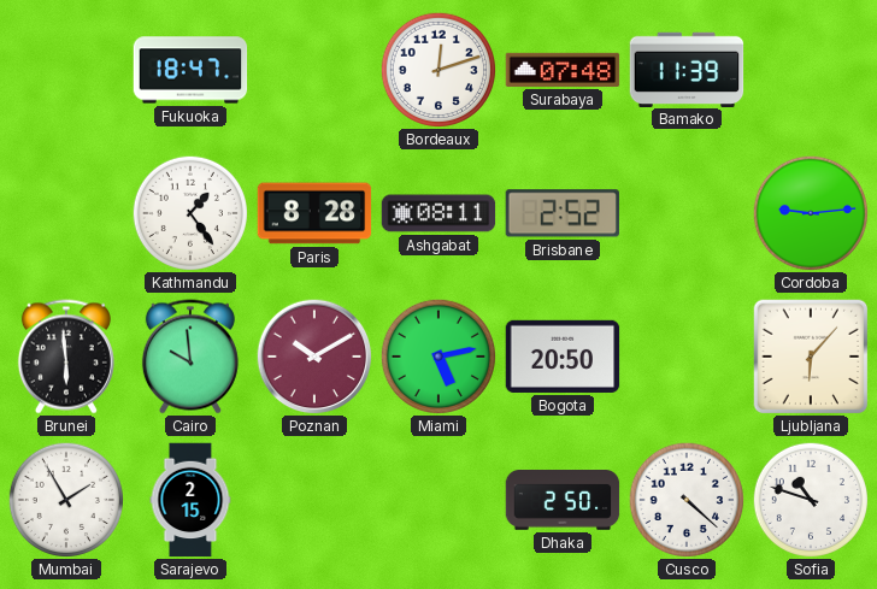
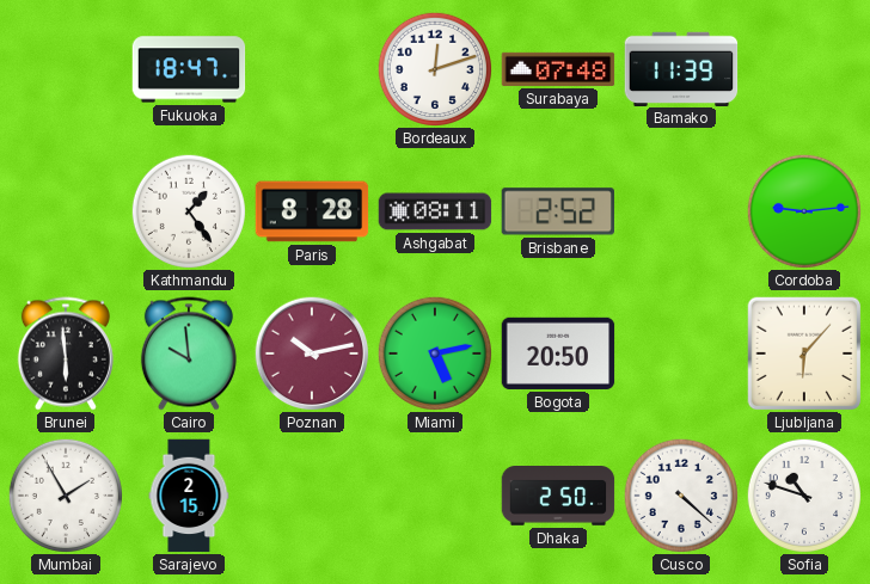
Poznan: 10:10 -> 10:13 (312, 354)
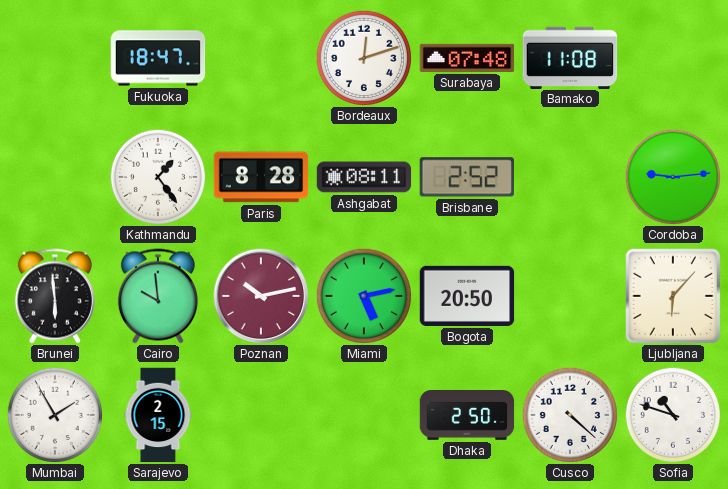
Bamako: 11:39 -> 11:08 (570, 57)
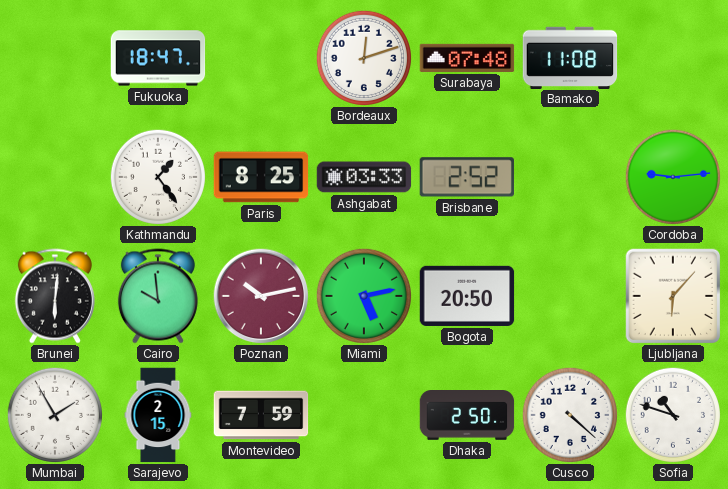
Paris: 8:28 -> 8:25 (261, 177)
Ashgabat: 08:11 -> 03:33 (364, 177)
Brunei: 5:59 -> 6:01 (55, 296)
Montevideo: none -> 7:59 (261, 415)
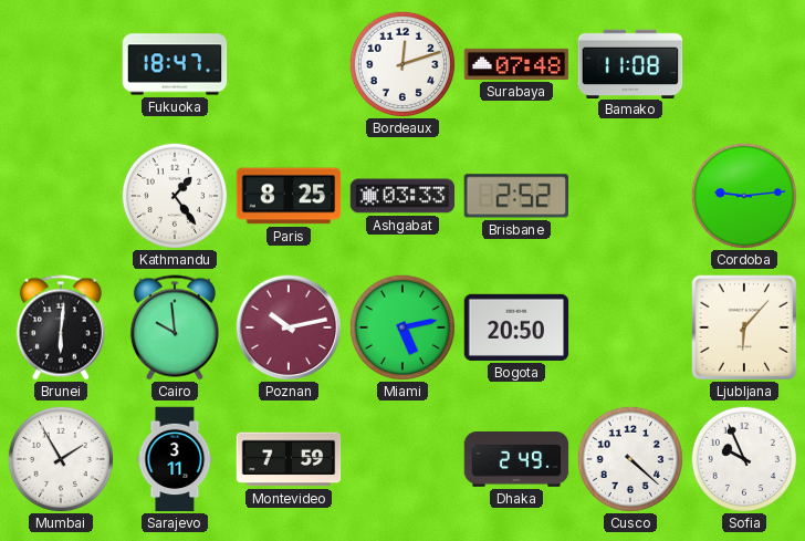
Sarajevo: 2:15 -> 3:11 (175, 459)
Dhaka: 2:50 -> 2:49 (516, 459)
Sofia: 10:48 -> 9:56 (743, 458)
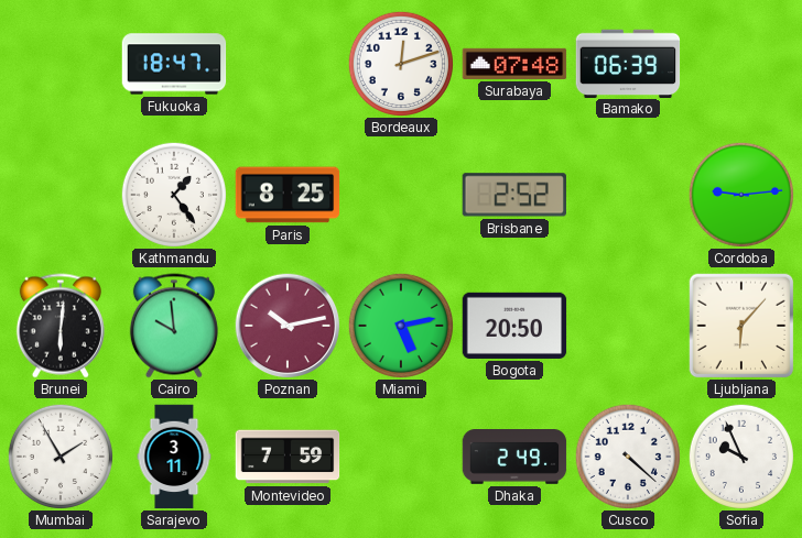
Bamako: 11:08 -> 06:39 (628, 63)
Ashgabat: 03:33 -> none (402, 196)
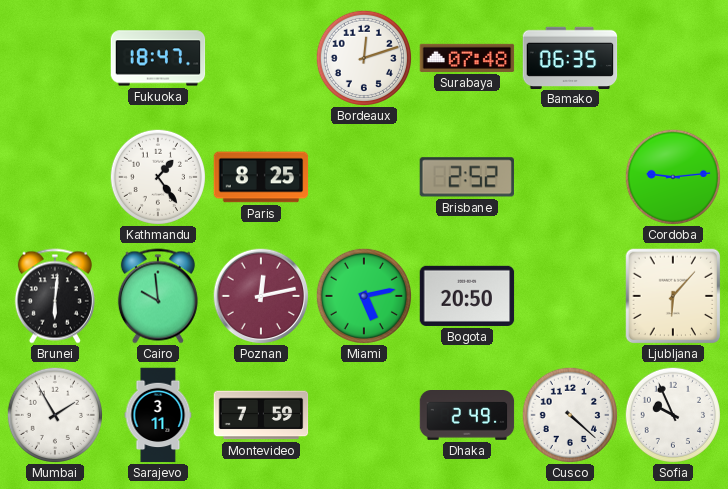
Bamako: 06:39 -> 06:35 (570, 57)
Poznan: 10:13 -> 12:13 (261, 296)
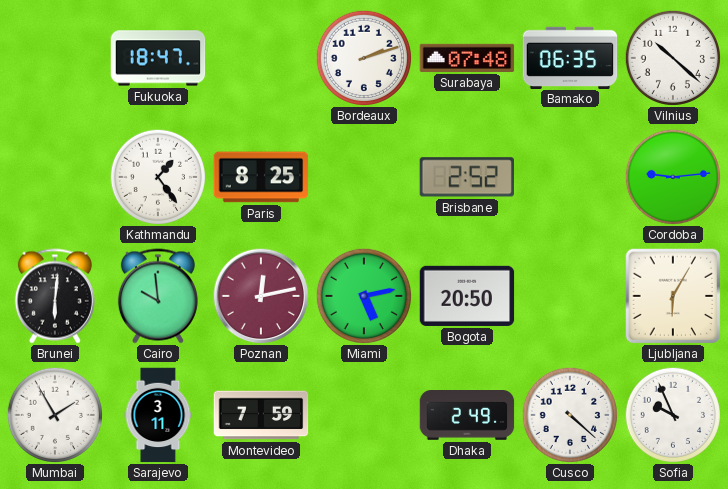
Bordeaux: 12:12 -> 2:12 (363, 57)
Vilnius: none -> 10:22 (672, 57)
Ljubljana: 6:07 -> 6:05 (673, 296)
